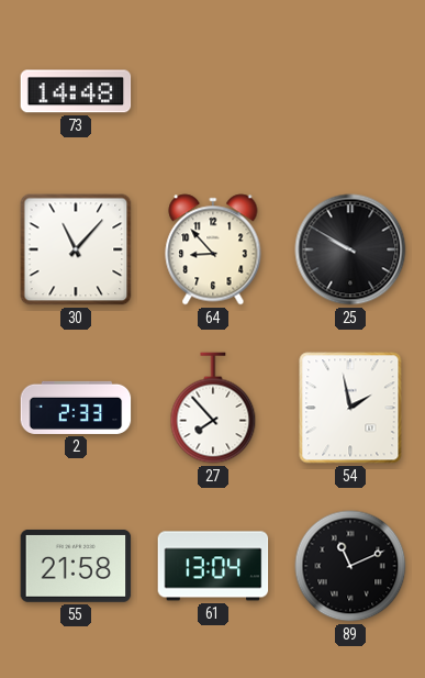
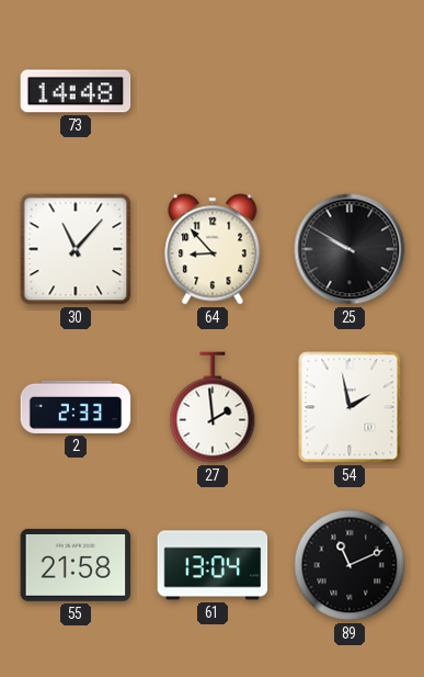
27: 7:53 -> 1:59 (213, 407)
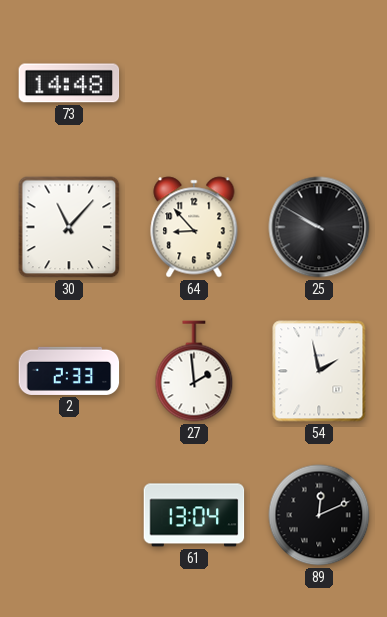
55: 21:58 -> none (76, 565)
89: 11:11 -> 12:11 (319, 515)
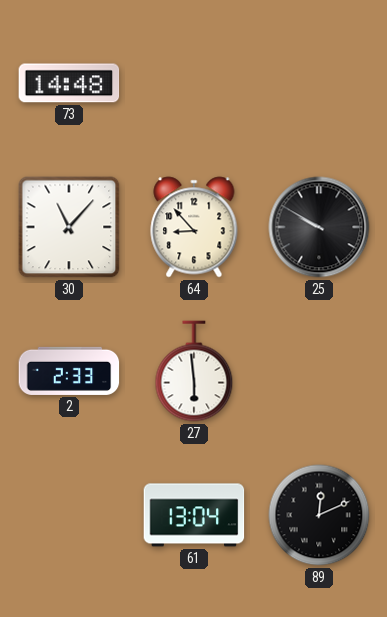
27: 1:59 -> 5:59 (194, 371)
54: 1:58 -> none (319, 371)
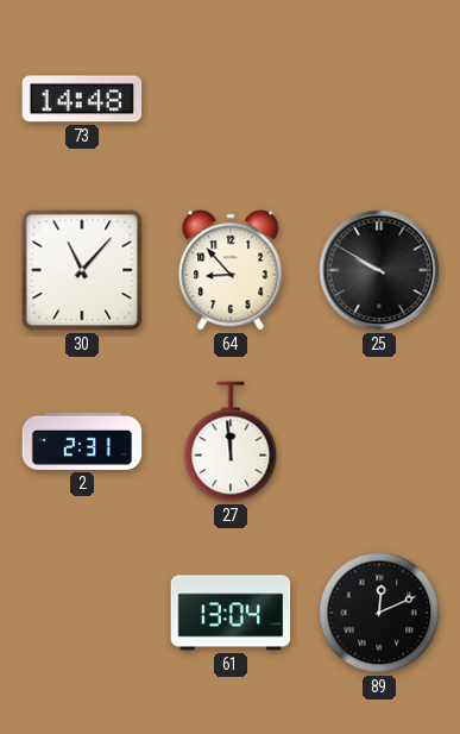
2: 2:33 -> 2:31 (82, 441)
27: 5:59 -> 11:59 (231, 441)
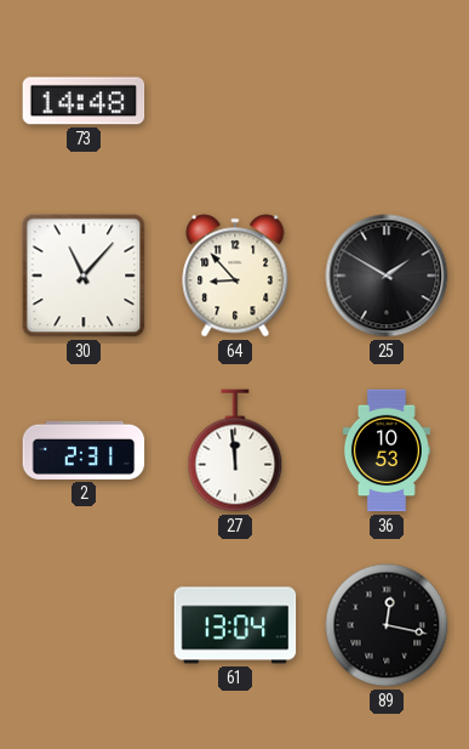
25: 9:50 -> 1:50 (387, 276)
36: none -> 10:53 (387, 450)
89: 12:11 -> 12:17 (387, 625)
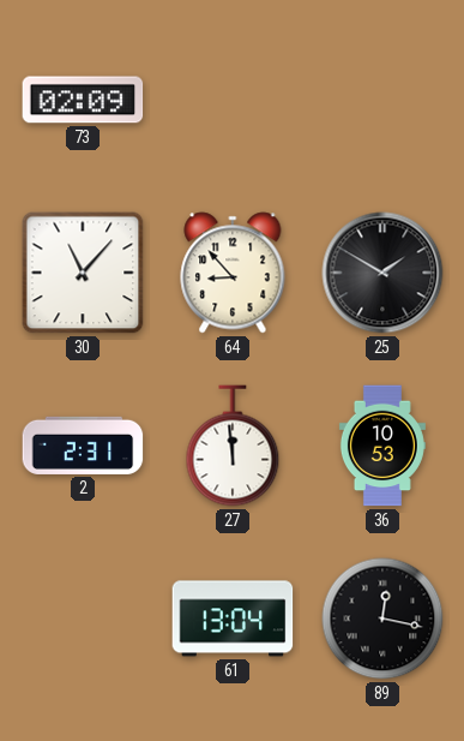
73: 14:48 -> 02:09 (83, 100)
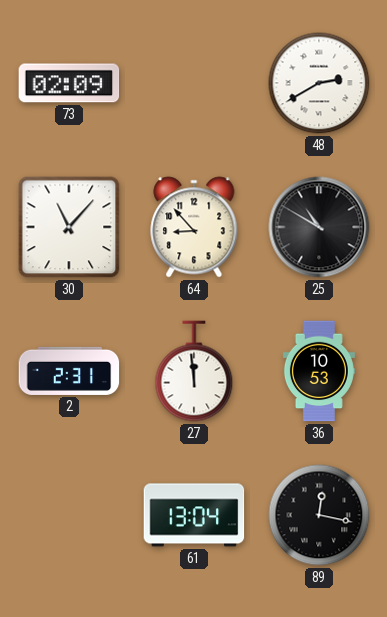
48: none -> 2:40 (319, 83)
25: 1:50 -> 10:50 (319, 227)
